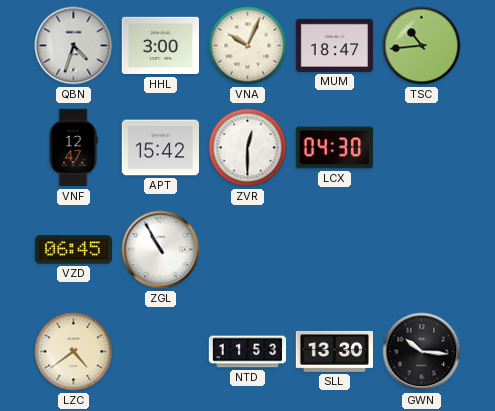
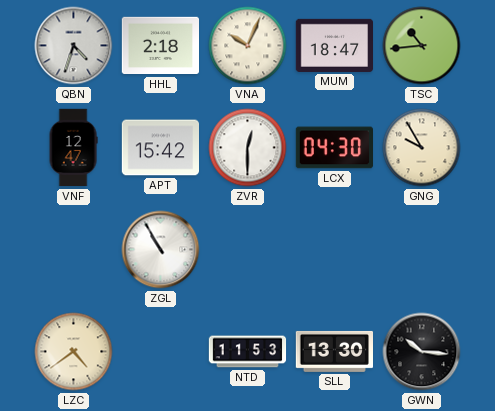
HHL: 3:00 -> 2:18 (161, 46)
GNG: none -> 9:55 (422, 148)
VZD: 06:45 -> none (74, 250)
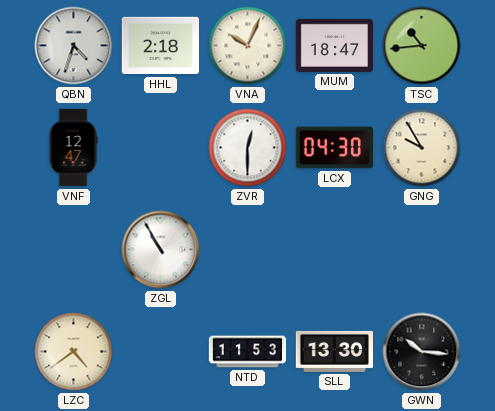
APT: 15:42 -> none (160, 148)
